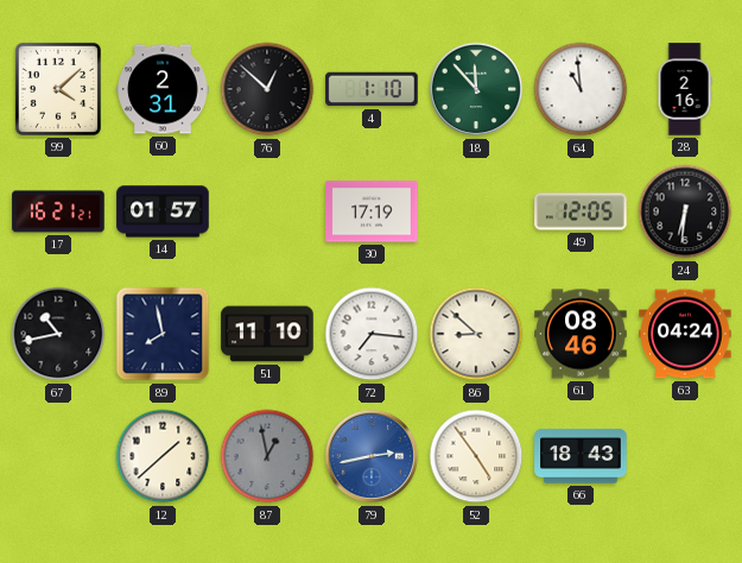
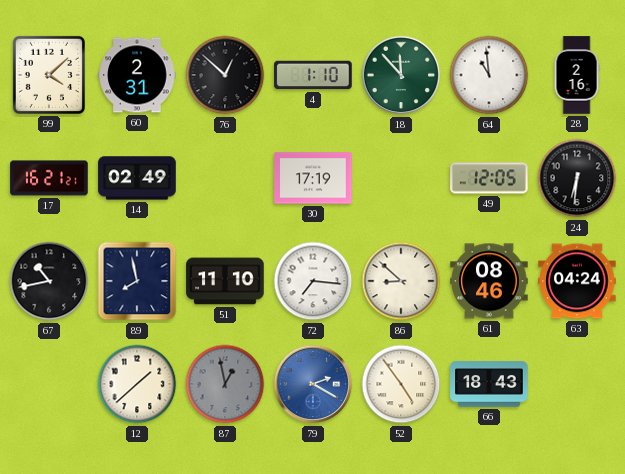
14: 01:57 -> 02:49 (137, 178)
79: 2:43 -> 2:20 (313, 384)
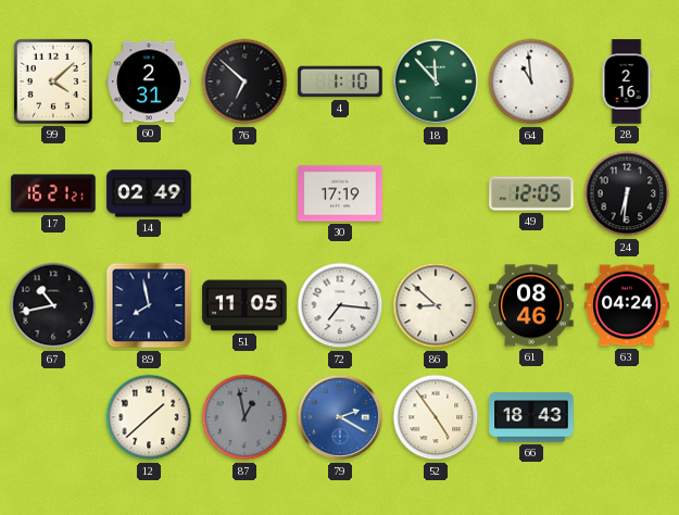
76: 12:52 -> 6:52 (244, 81)
51: 11:10 -> 11:05 (244, 305)
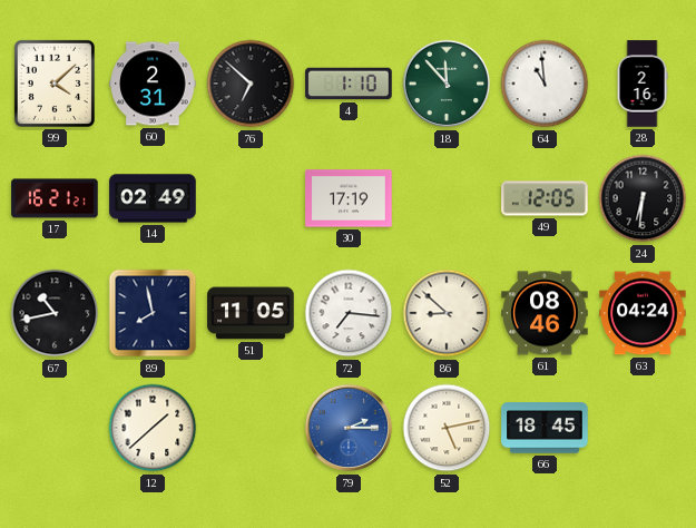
87: 12:58 -> none (244, 417)
79: 2:20 -> 2:15 (349, 428)
52: 4:54 -> 5:13 (447, 428)
66: 18:43 -> 18:45 (545, 428)
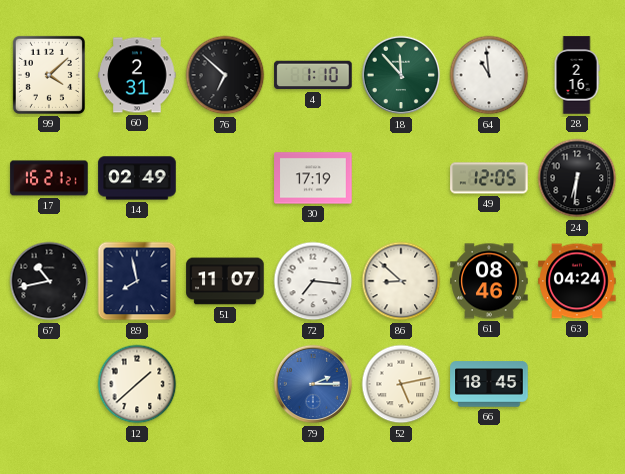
51: 11:05 -> 11:07 (225, 281)
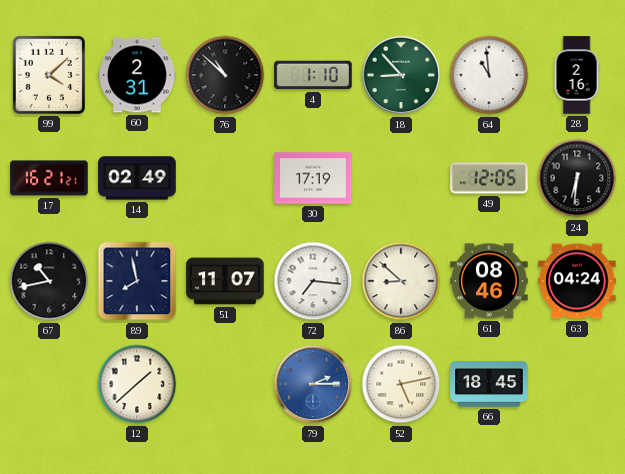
76: 6:52 -> 10:52 (225, 75)
18: 11:53 -> 8:53 (401, 75)
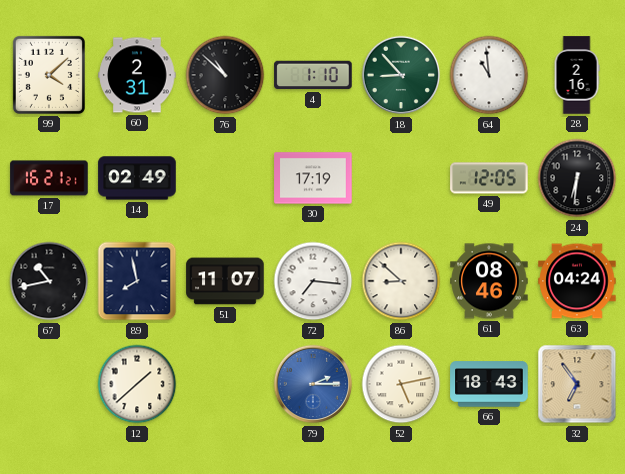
66: 18:45 -> 18:43 (489, 384)
32: none -> 6:54 (577, 384)
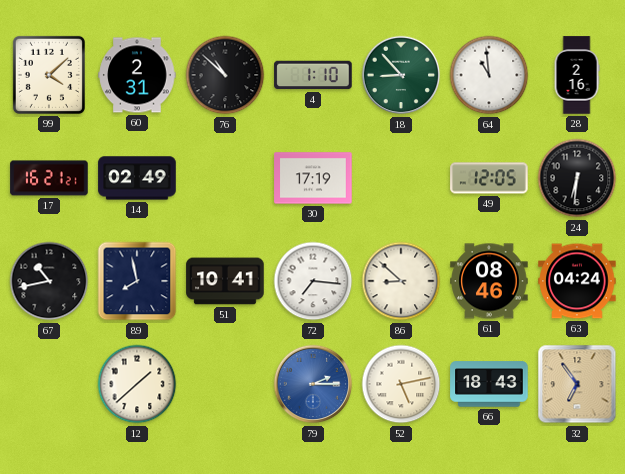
51: 11:07 -> 10:41 (225, 281)
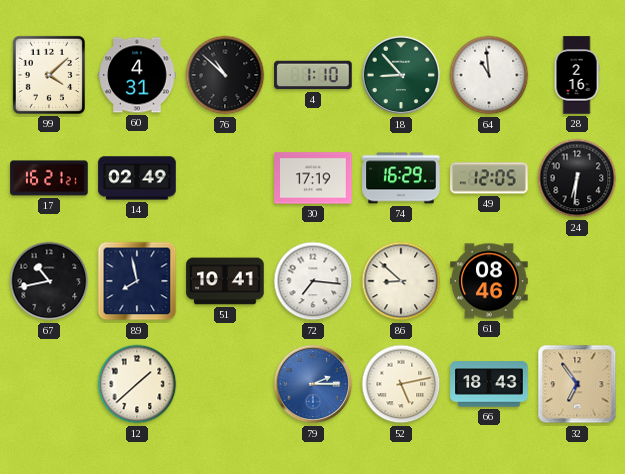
60: 2:31 -> 4:31 (137, 75)
74: none -> 16:29 (401, 178)
63: 04:24 -> none (577, 281)
